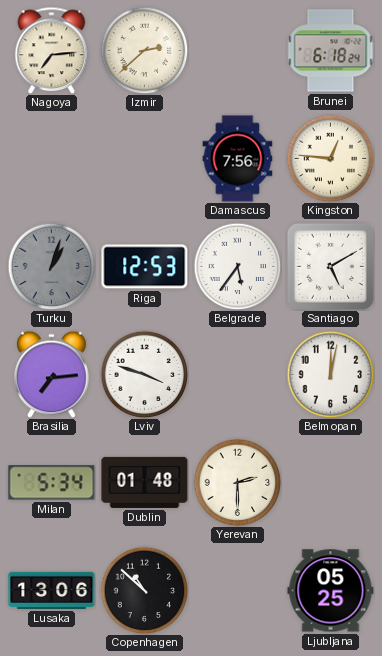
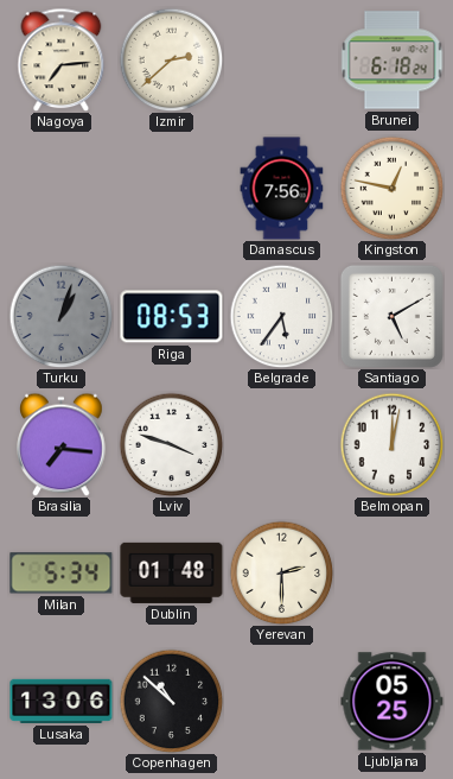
Kingston: 12:46 -> 12:47 (391, 188)
Riga: 12:53 -> 08:53 (172, 317)
Brasilia: 7:14 -> 7:16 (62, 444)
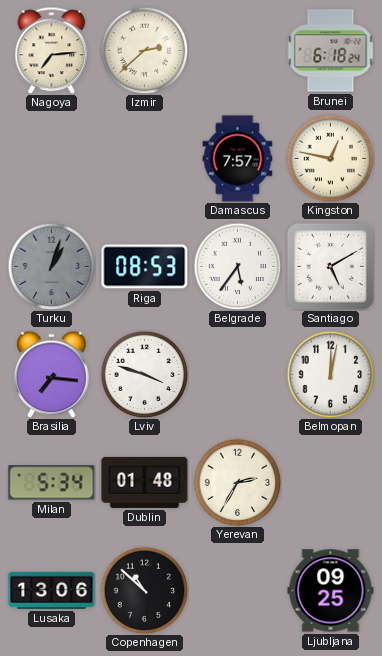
Damascus: 7:56 -> 7:57 (238, 159)
Yerevan: 2:30 -> 2:35 (237, 482)
Ljubljana: 05:25 -> 09:25 (331, 591)
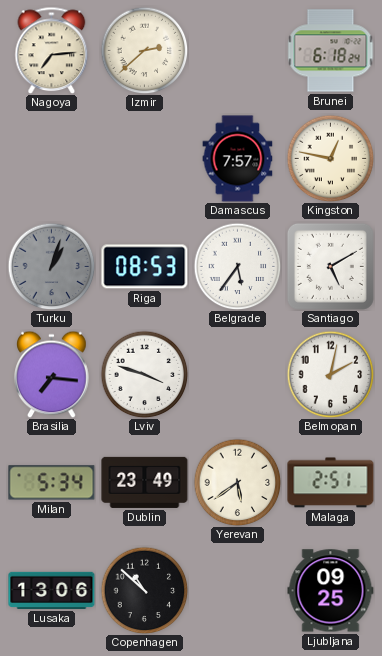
Belmopan: 12:02 -> 2:02 (330, 374)
Dublin: 01:48 -> 23:49 (145, 482)
Yerevan: 2:35 -> 5:39 (237, 482)
Malaga: none -> 2:51 (331, 483)
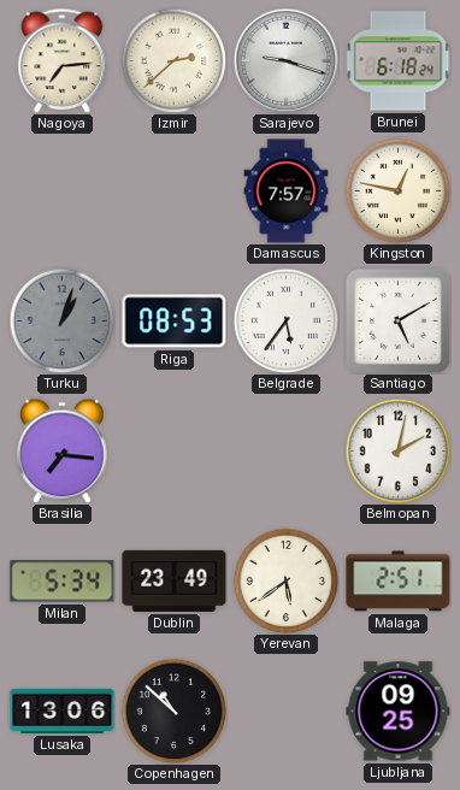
Sarajevo: none -> 9:18 (285, 60)
Lviv: 3:48 -> none (144, 374)
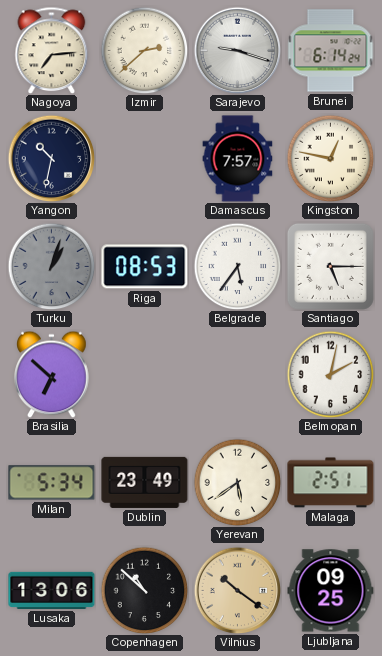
Brunei: 6:18 -> 6:14 (331, 51)
Yangon: none -> 10:32 (51, 158)
Santiago: 5:10 -> 5:15 (330, 266)
Brasilia: 7:16 -> 6:52 (52, 374)
Vilnius: none -> 10:21 (237, 590)
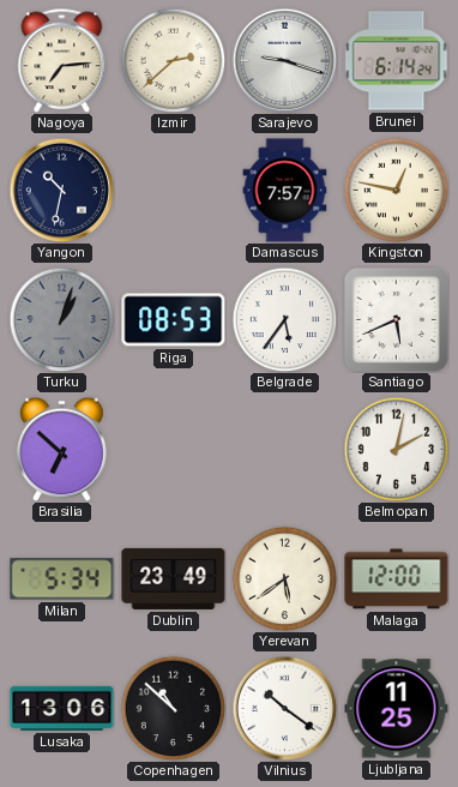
Santiago: 5:15 -> 5:41 (396, 319)
Malaga: 2:51 -> 12:00 (397, 579)
Vilnius dial: champagne -> white (284, 708)
Ljubljana: 09:25 -> 11:25 (397, 709)
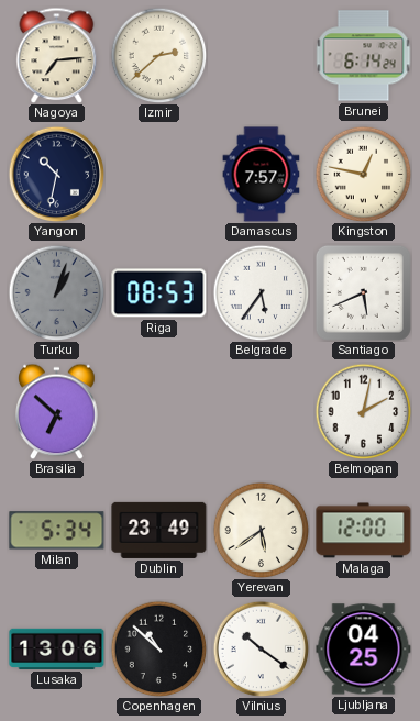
Sarajevo: 9:18 -> none (284, 60)
Ljubljana: 11:25 -> 04:25 (364, 650)
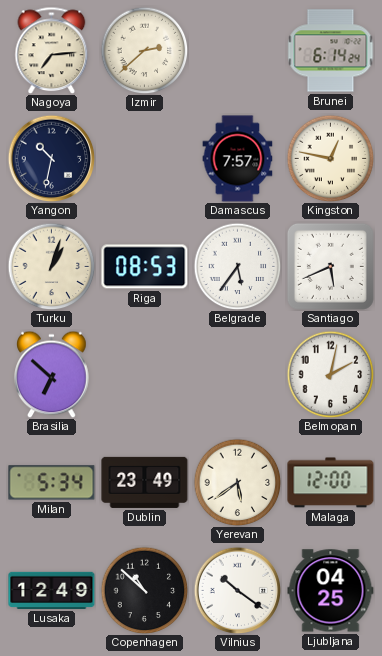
Turku dial: grey -> cream (51, 266)
Lusaka: 13:06 -> 12:49 (52, 590)
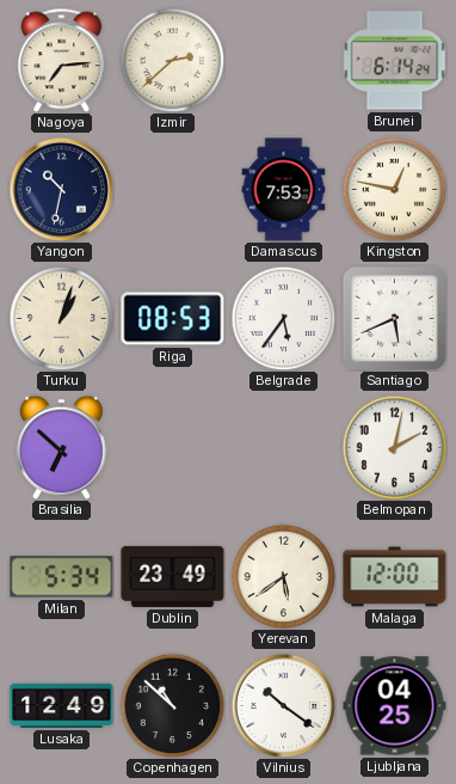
Damascus: 7:57 -> 7:53 (284, 190)
